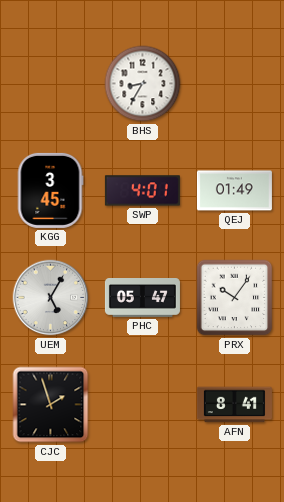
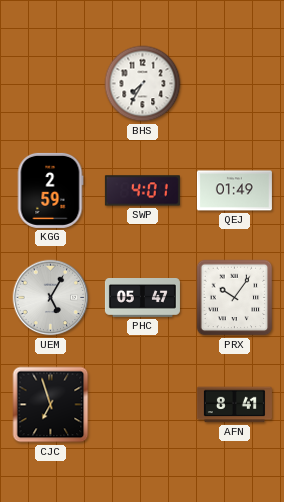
BHS: 8:35 -> 7:35 (143, 84)
KGG: 3:45 -> 2:59 (50, 190)
CJC: 1:57 -> 6:57 (51, 405)
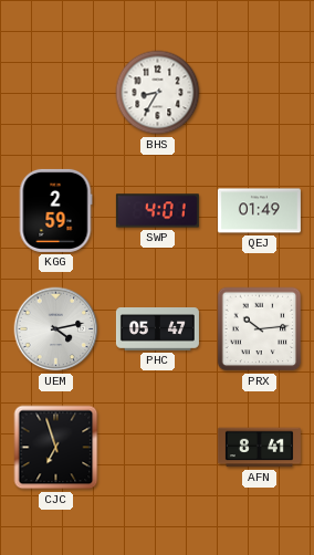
BHS: 7:35 -> 8:35 (158, 93)
UEM: 5:05 -> 4:13 (56, 329)
PRX: 10:06 -> 10:14 (260, 329)
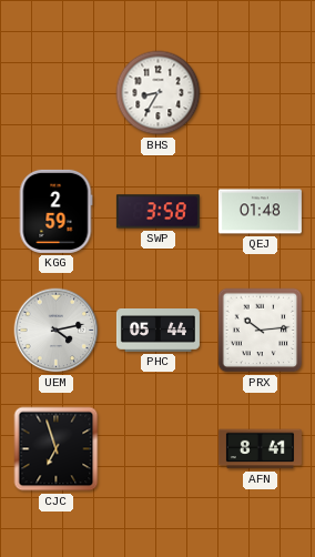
SWP: 4:01 -> 3:58 (157, 212)
QEJ: 01:49 -> 01:48 (260, 212)
PHC: 05:47 -> 05:44 (157, 331)
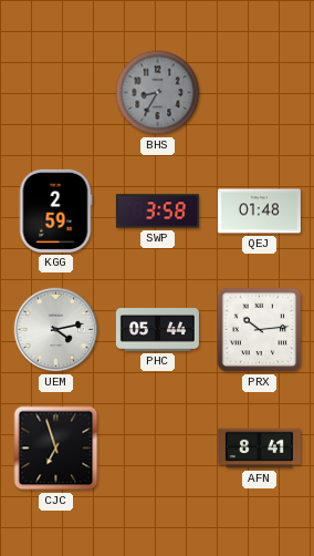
BHS dial: white -> grey (158, 93)
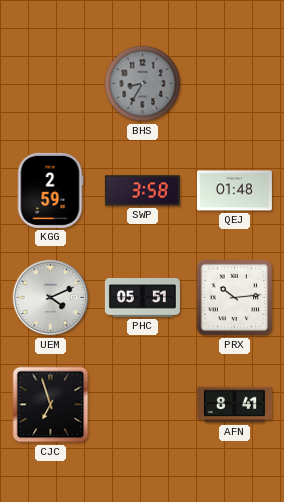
UEM: 4:13 -> 4:11 (51, 298)
PHC: 05:44 -> 05:51 (142, 298)
